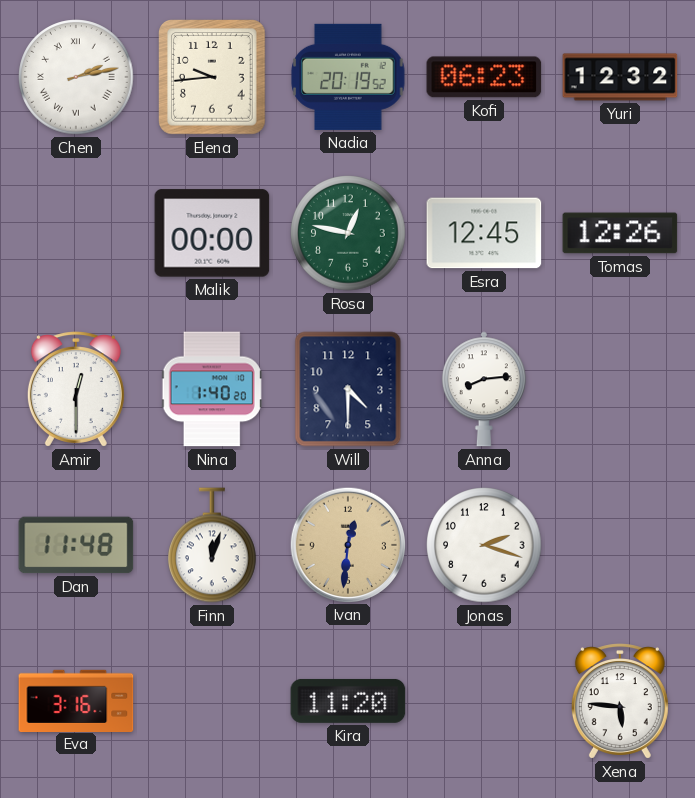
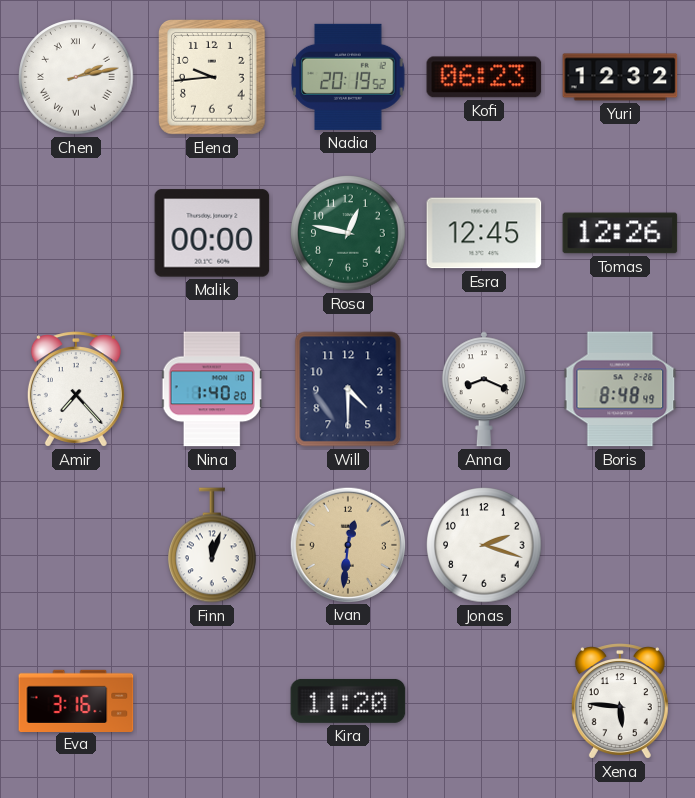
Amir: 12:30 -> 7:23 (76, 389)
Anna: 8:14 -> 8:19 (484, 389)
Boris: none -> 8:48 (620, 389)
Dan: 11:48 -> none (76, 545)
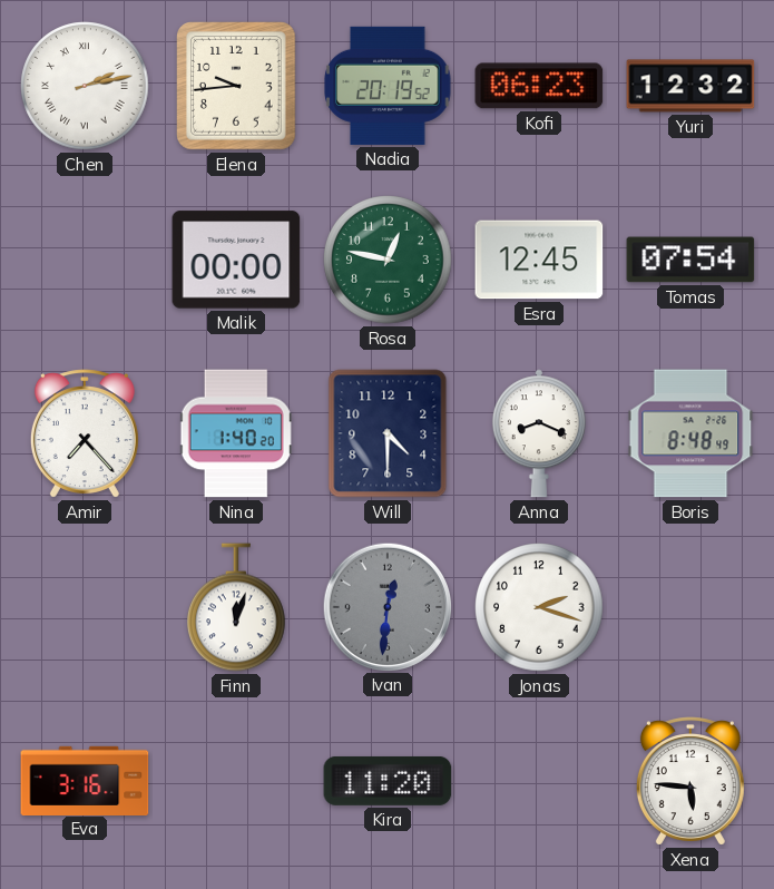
Tomas: 12:26 -> 07:54 (690, 260)
Ivan dial: champagne -> grey (386, 606)
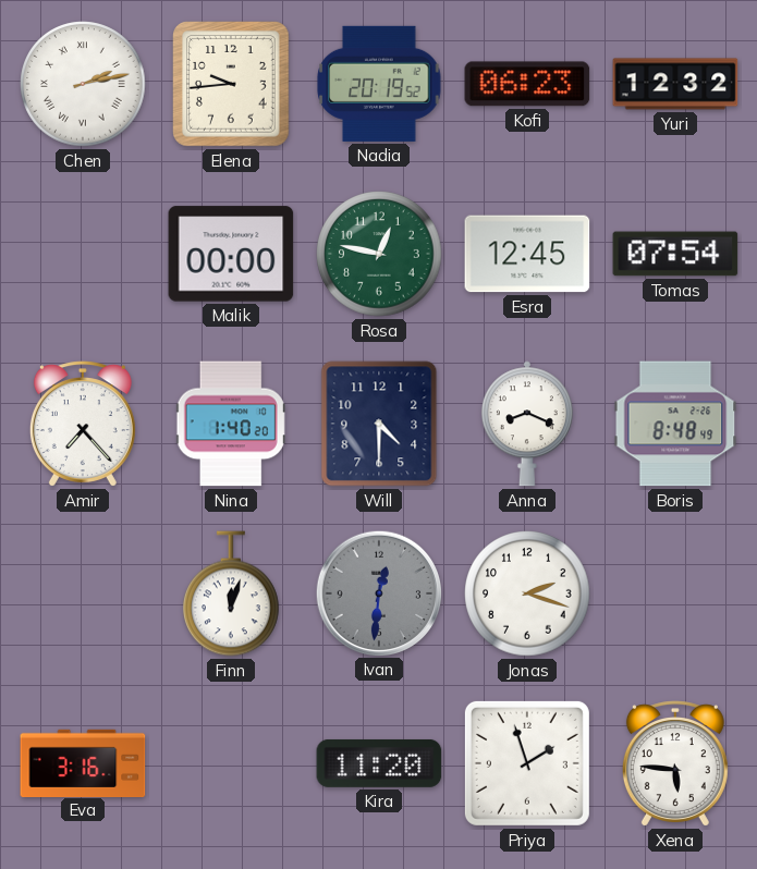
Priya: none -> 1:57 (527, 763)
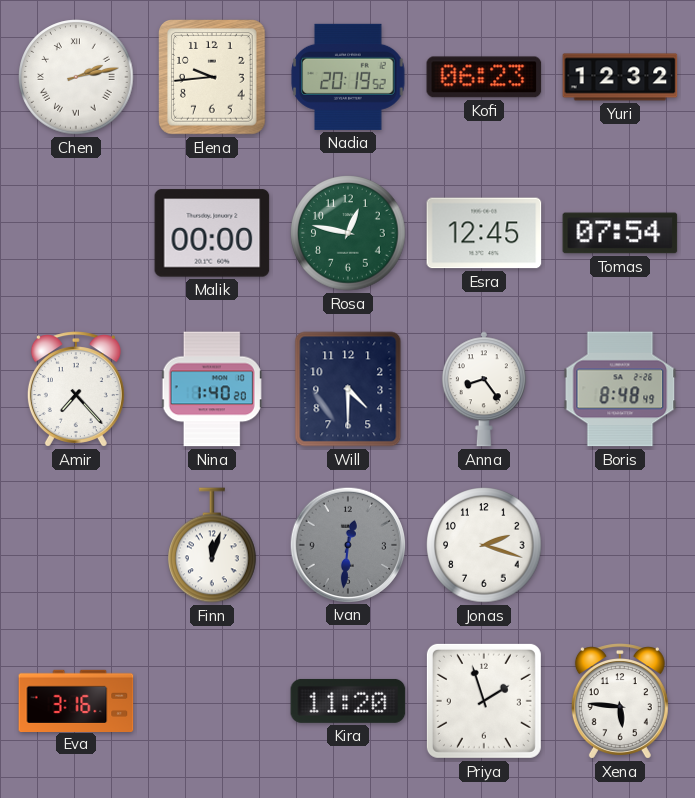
Anna: 8:19 -> 8:24 (484, 389)
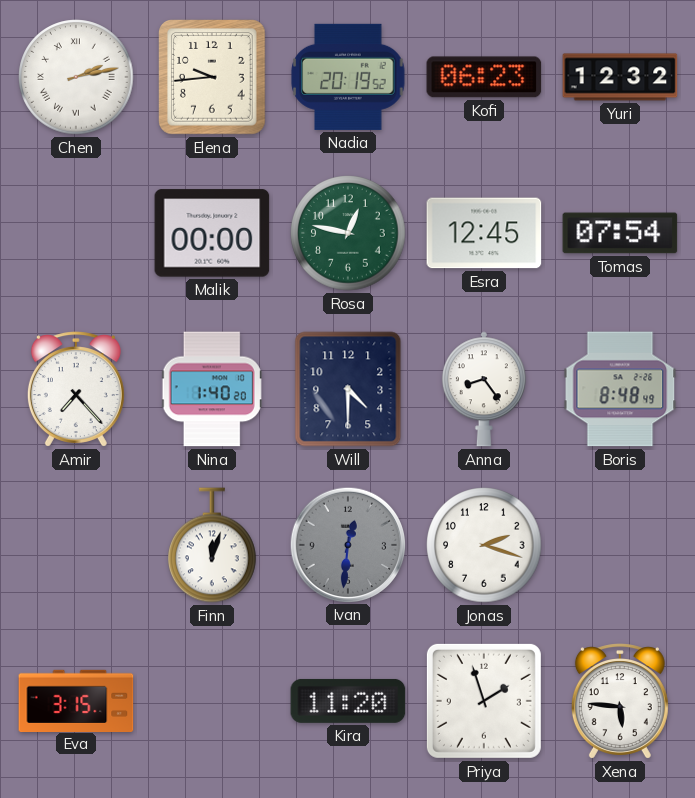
Eva: 3:16 -> 3:15 (76, 700)
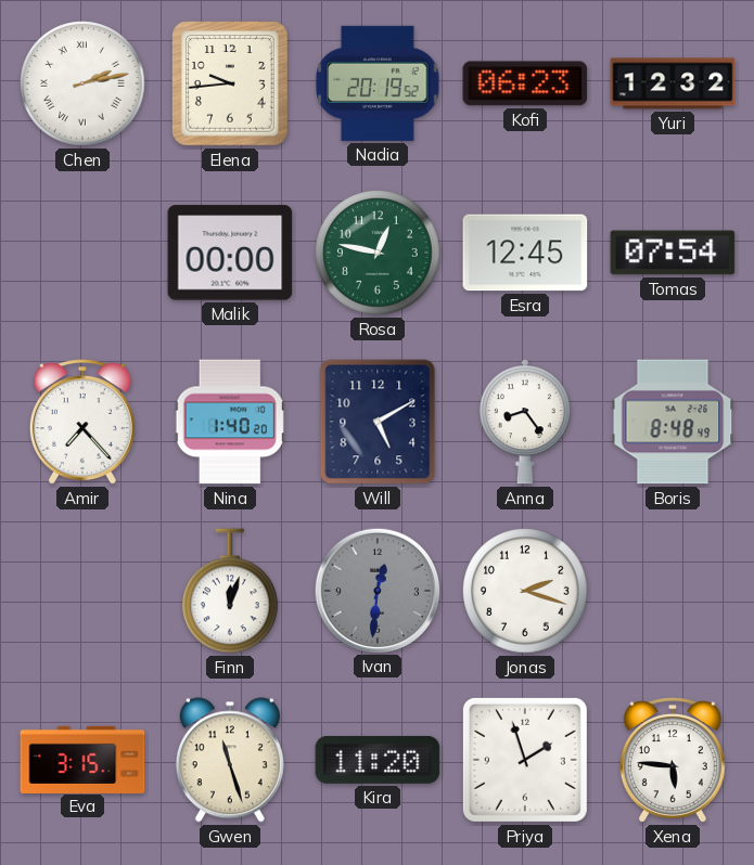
Will: 4:30 -> 5:10 (378, 422)
Gwen: none -> 11:27 (230, 760)
